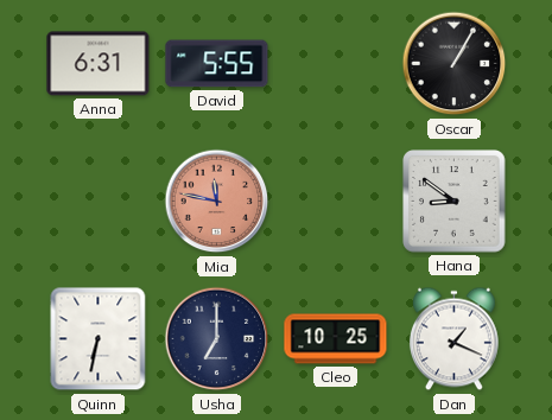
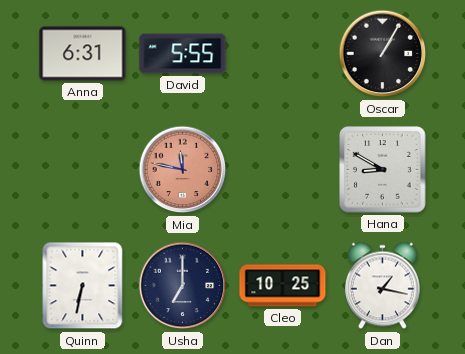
Hana: 8:51 -> 8:50 (383, 170)
Dan: 1:19 -> 1:17 (382, 286)
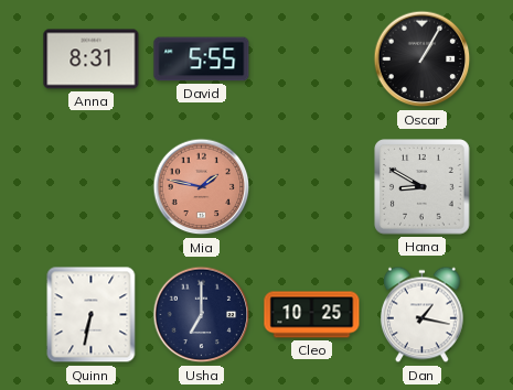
Anna: 6:31 -> 8:31 (92, 59)
Mia: 11:47 -> 1:47 (202, 187)
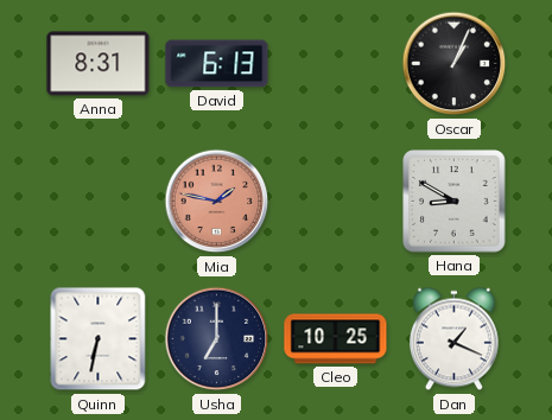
David: 5:55 -> 6:13 (217, 64)
Oscar: 1:05 -> 1:04 (455, 64)
Dan: 1:17 -> 1:19 (453, 339)
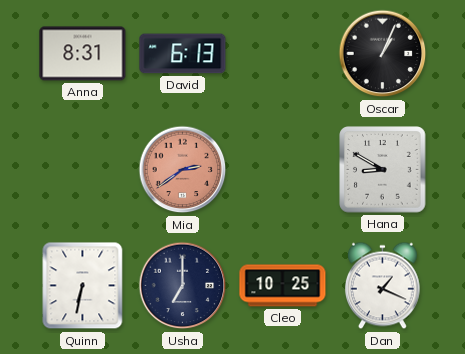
Mia: 1:47 -> 2:39 (183, 170)
